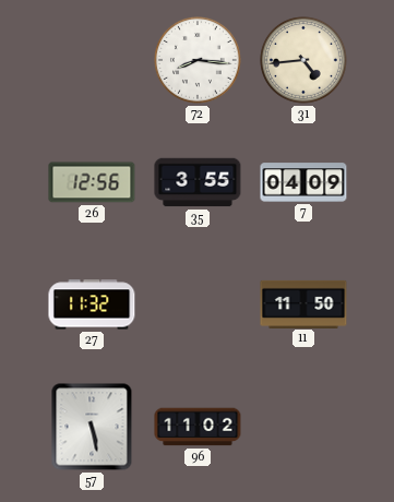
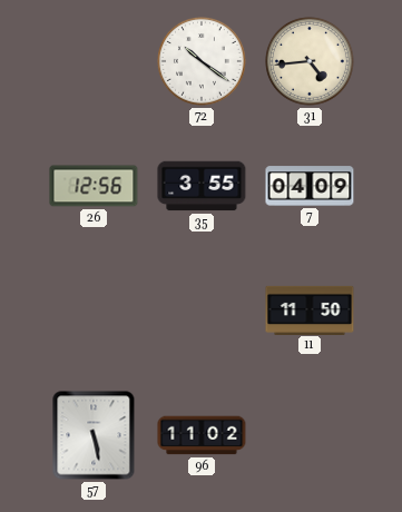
72: 8:16 -> 10:21 (203, 62)
27: 11:32 -> none (92, 304)
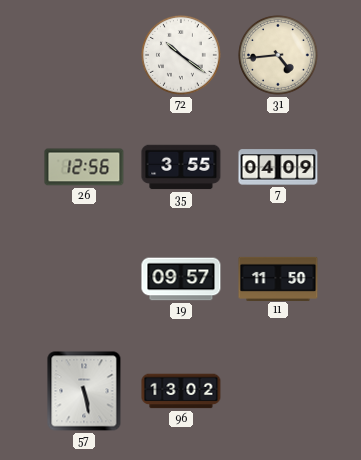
19: none -> 09:57 (181, 279)
96: 11:02 -> 13:02 (181, 391)
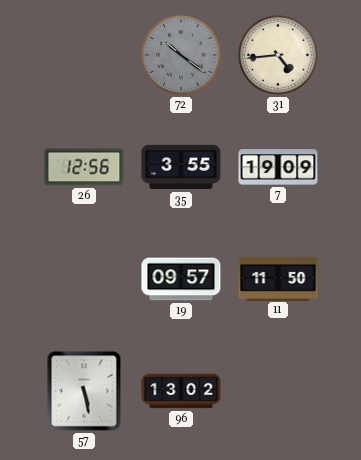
72 dial: white -> grey (182, 56)
7: 04:09 -> 19:09 (278, 167)
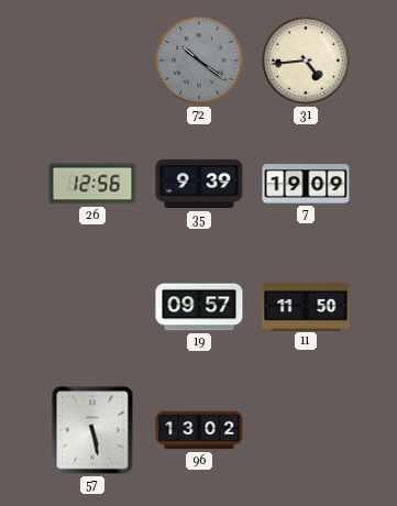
35: 3:55 -> 9:39 (199, 184)
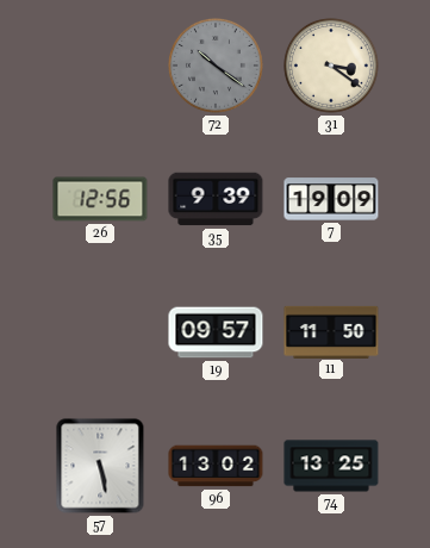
31: 4:44 -> 3:21 (332, 67)
74: none -> 13:25 (331, 466)
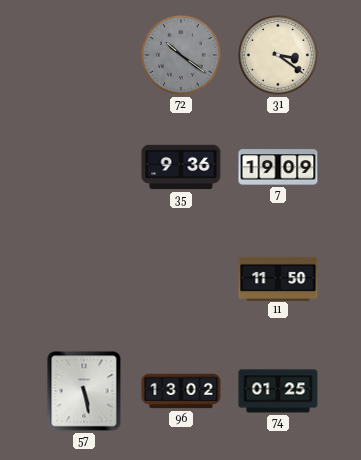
26: 12:56 -> none (100, 199)
35: 9:39 -> 9:36 (181, 167)
19: 09:57 -> none (216, 332)
74: 13:25 -> 01:25 (278, 391)
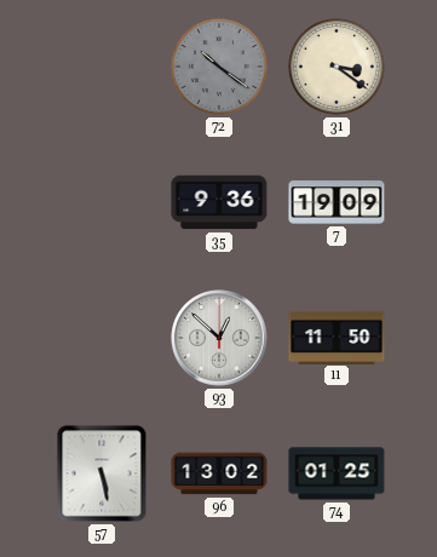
93: none -> 12:52 (219, 338)
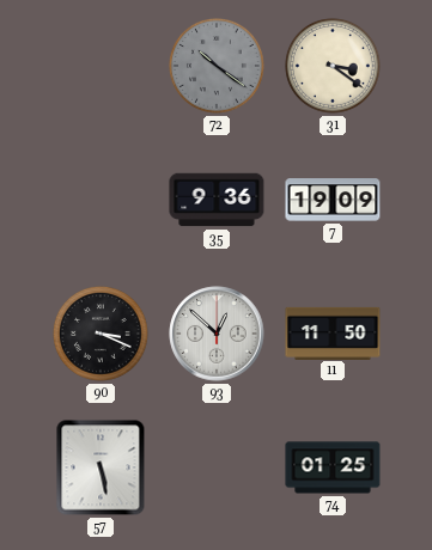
90: none -> 3:19 (102, 335)
96: 13:02 -> none (219, 473)
